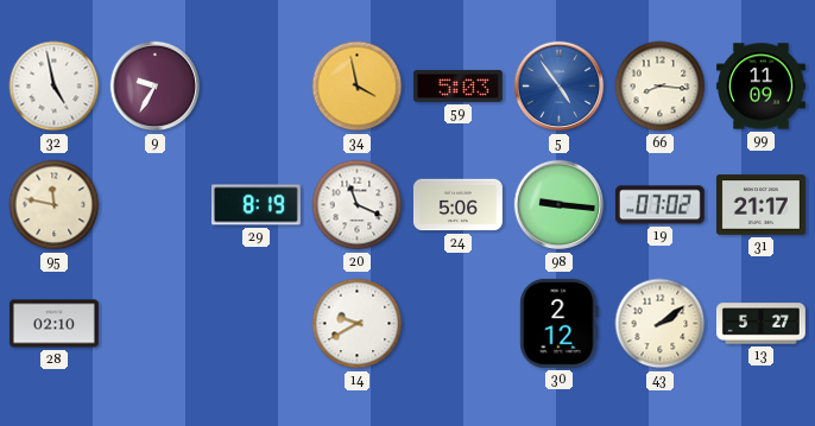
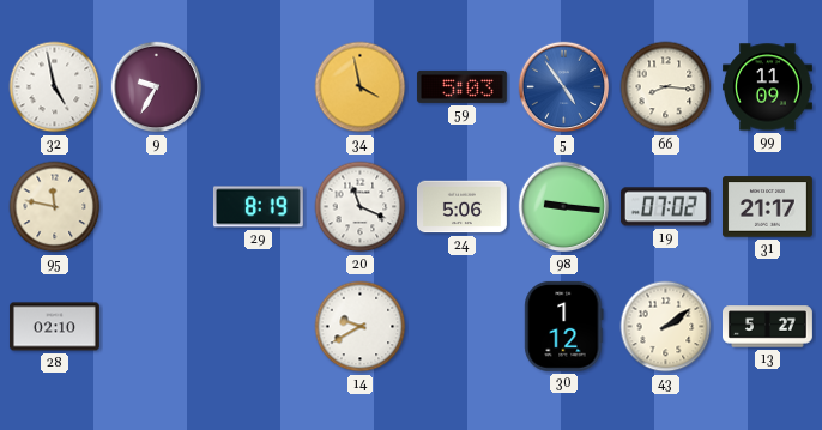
30: 2:12 -> 1:12 (564, 326)
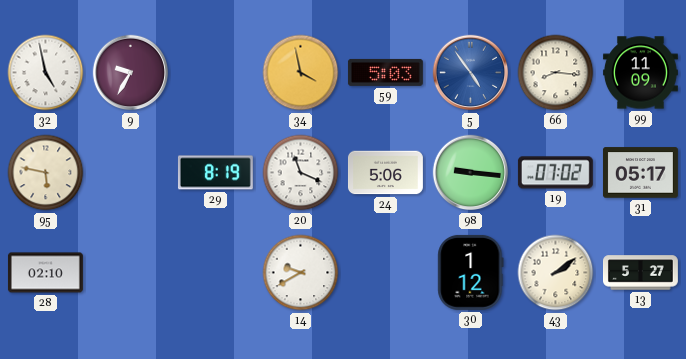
95: 11:47 -> 5:47 (46, 173)
31: 21:17 -> 05:17 (640, 173)
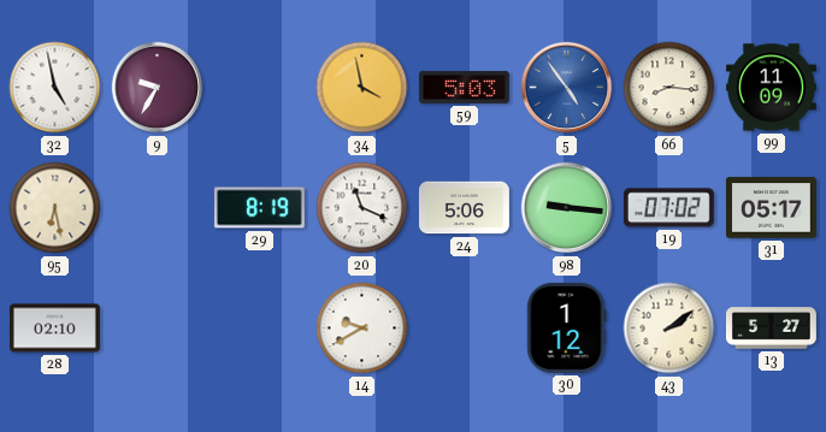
95: 5:47 -> 6:28 (55, 208)
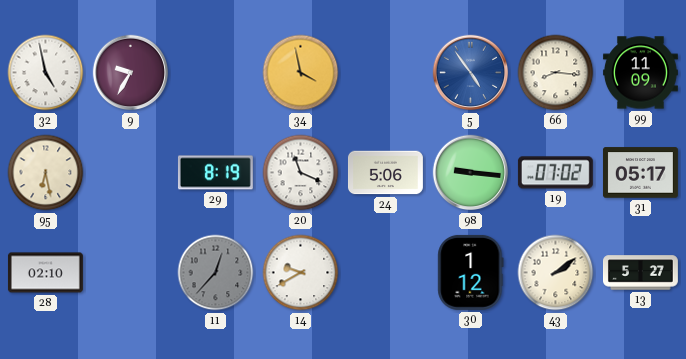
59: 5:03 -> none (464, 87)
11: none -> 12:37 (216, 273)
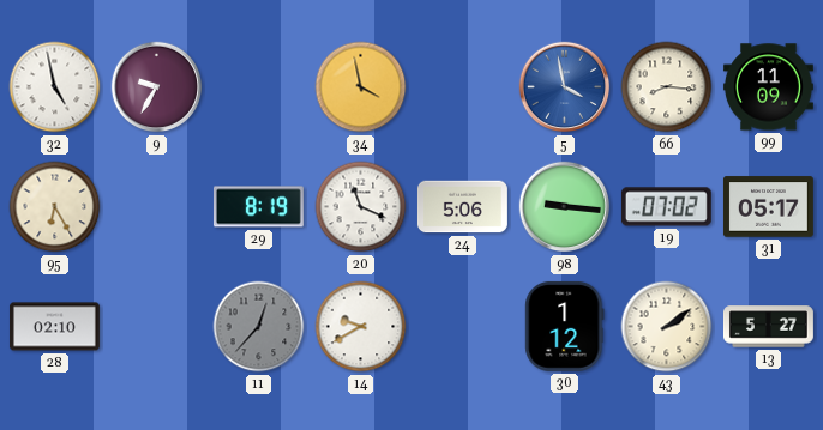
5: 4:54 -> 3:58 (565, 87)
95: 6:28 -> 6:25 (55, 207)
